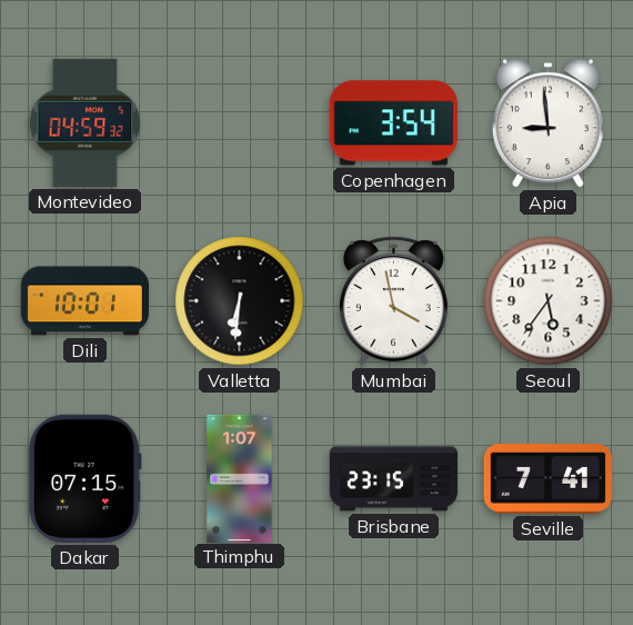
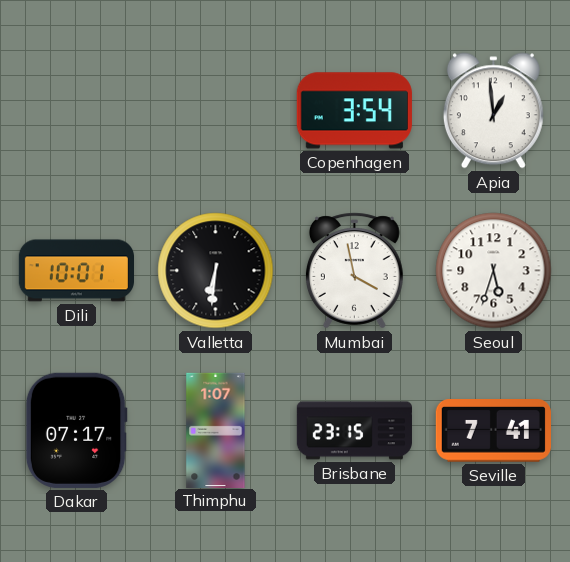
Montevideo: 04:59 -> none (86, 122)
Apia: 8:59 -> 12:59 (493, 111)
Seoul: 5:36 -> 5:33 (494, 271)
Dakar: 07:15 -> 07:17 (76, 430)
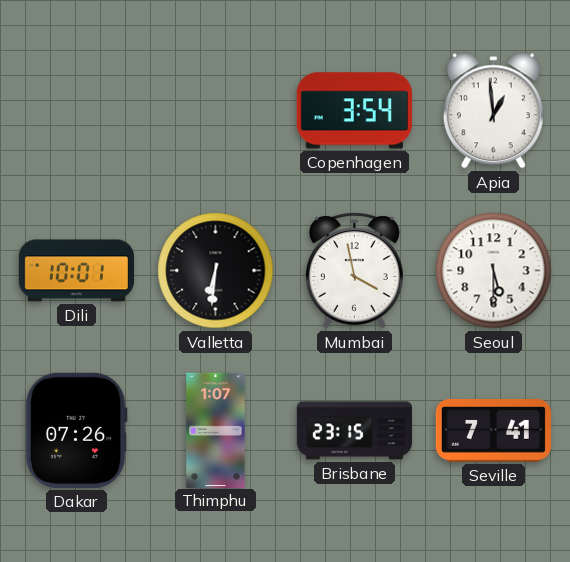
Seoul: 5:33 -> 5:30 (494, 271)
Dakar: 07:17 -> 07:26 (76, 430)
